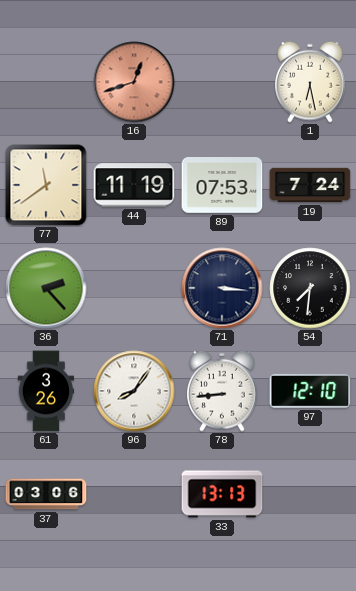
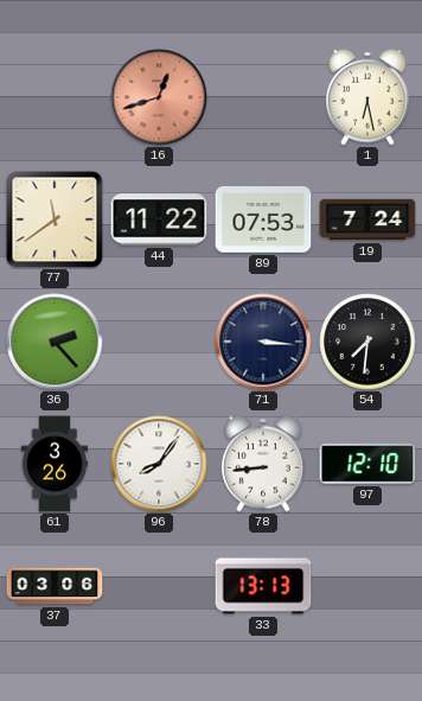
44: 11:19 -> 11:22 (159, 219)
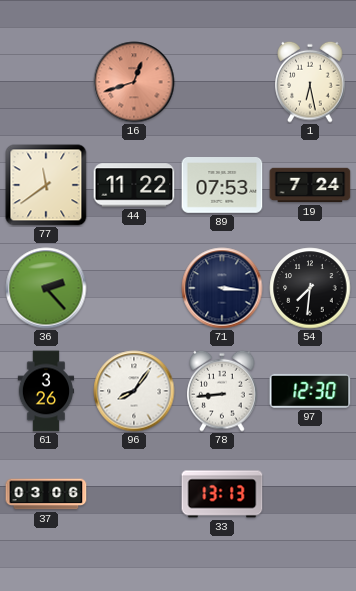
97: 12:10 -> 12:30 (310, 391)
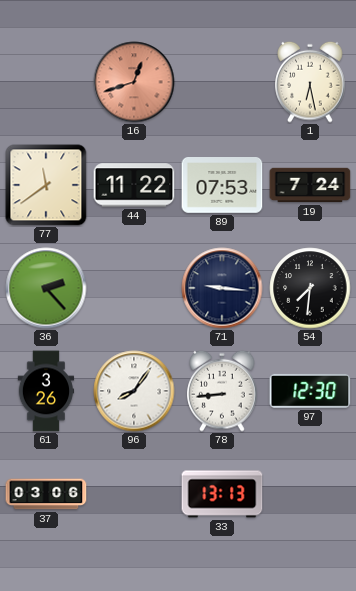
71: 3:16 -> 9:16 (222, 288)
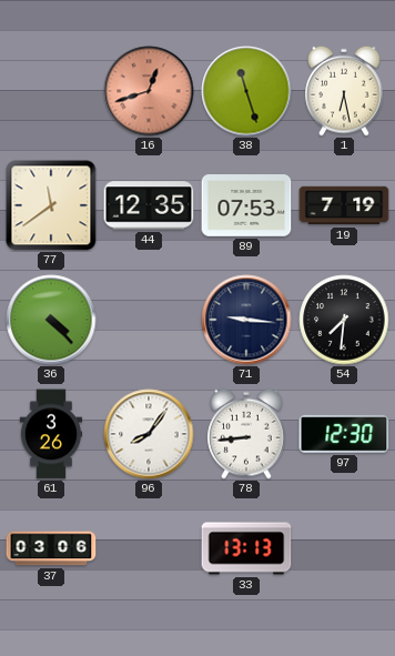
38: none -> 11:27 (246, 91)
44: 11:22 -> 12:35 (149, 205)
19: 7:24 -> 7:19 (344, 205)
36: 2:23 -> 4:23 (51, 320)
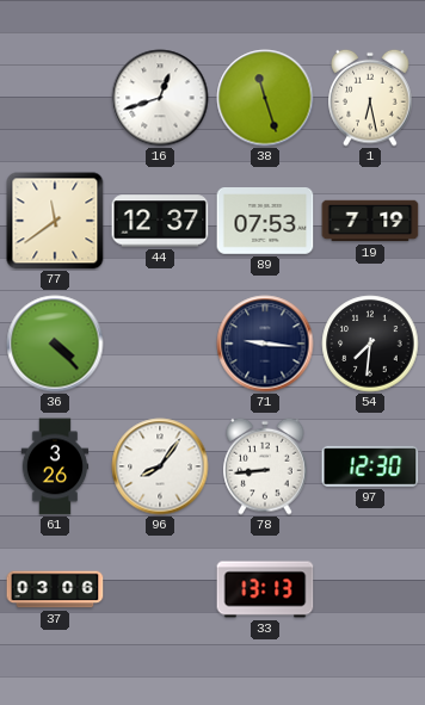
16 dial: salmon -> white (160, 98)
44: 12:35 -> 12:37 (160, 221)
